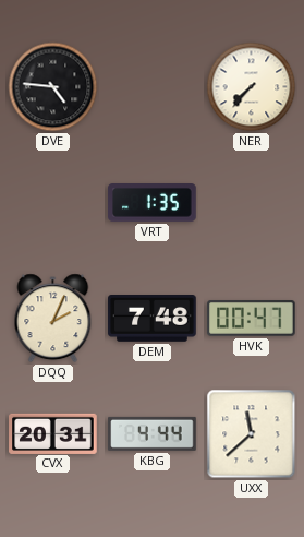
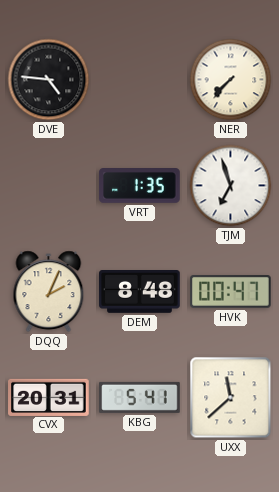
TJM: none -> 6:57 (231, 186)
DEM: 7:48 -> 8:48 (140, 292)
KBG: 4:44 -> 5:41 (140, 397)
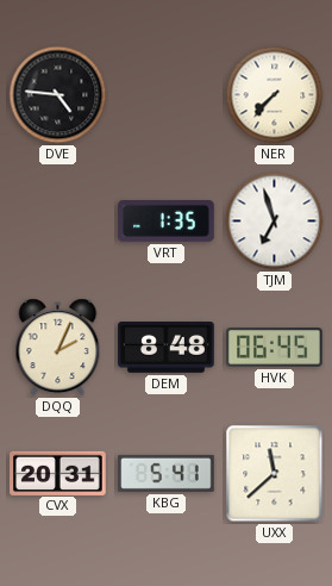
HVK: 00:47 -> 06:45 (275, 348)
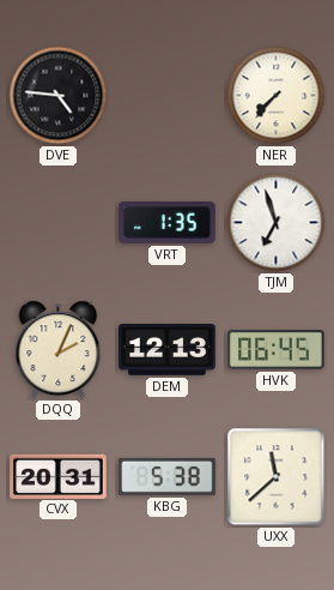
DEM: 8:48 -> 12:13 (168, 350)
KBG: 5:41 -> 5:38 (168, 476)
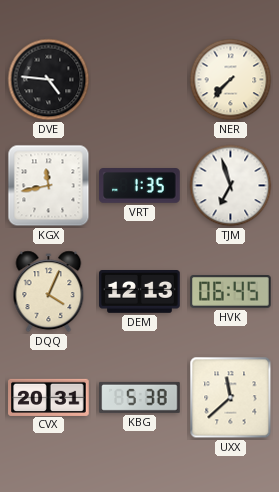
KGX: none -> 11:43 (49, 186)
DQQ: 2:04 -> 4:04 (49, 292)
